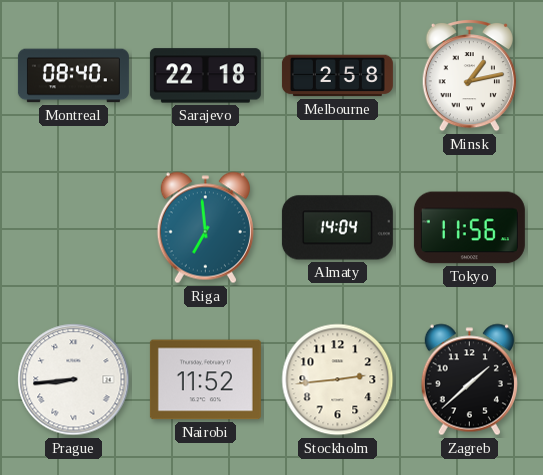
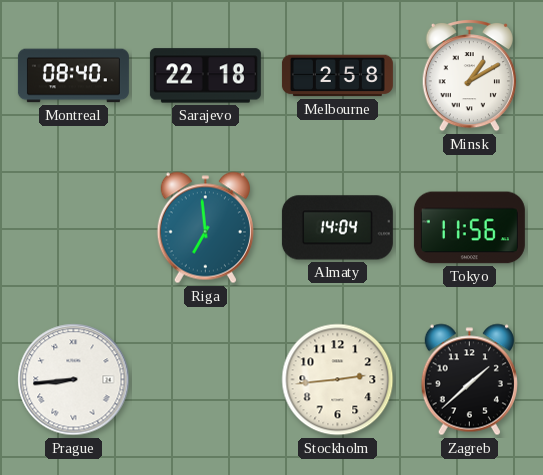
Minsk: 1:13 -> 1:10 (469, 76)
Nairobi: 11:52 -> none (205, 380)
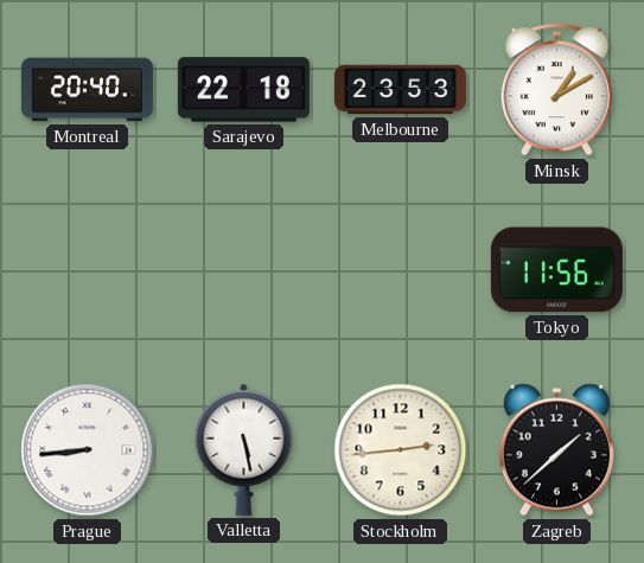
Montreal: 08:40 -> 20:40 (87, 90)
Melbourne: 2:58 -> 23:53 (400, 90)
Riga: 6:59 -> none (205, 228)
Almaty: 14:04 -> none (337, 228)
Valletta: none -> 5:28 (244, 449)
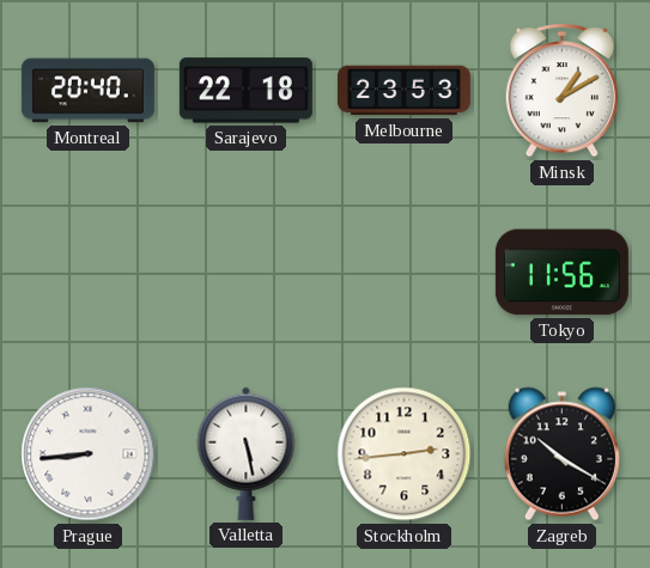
Zagreb: 1:38 -> 10:20 (561, 454)
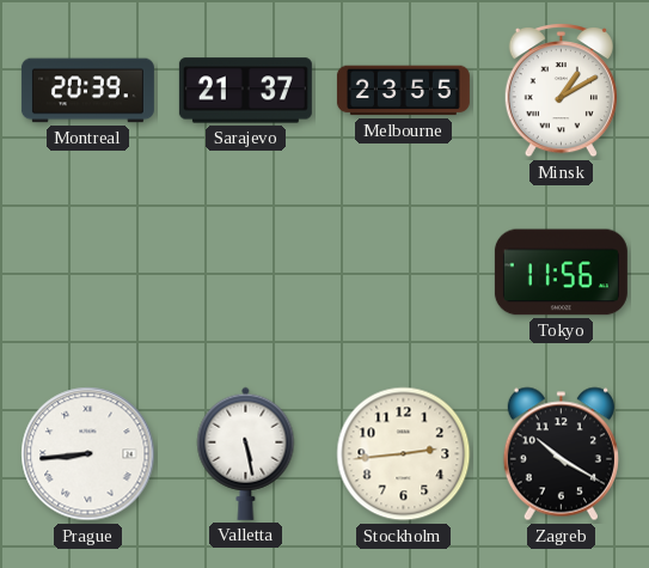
Montreal: 20:40 -> 20:39 (87, 91)
Sarajevo: 22:18 -> 21:37 (245, 91)
Melbourne: 23:53 -> 23:55 (403, 91)
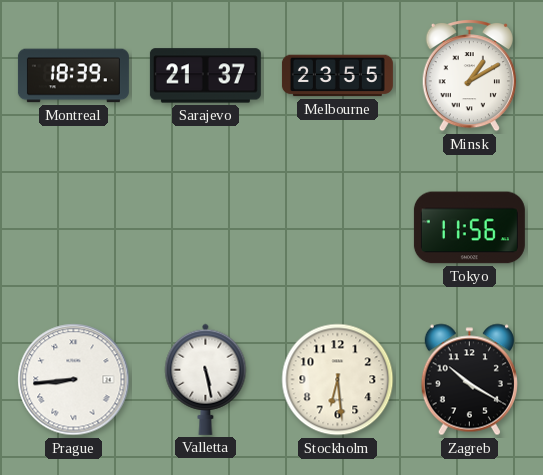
Montreal: 20:39 -> 18:39 (73, 76)
Stockholm: 2:44 -> 6:29 (338, 380)
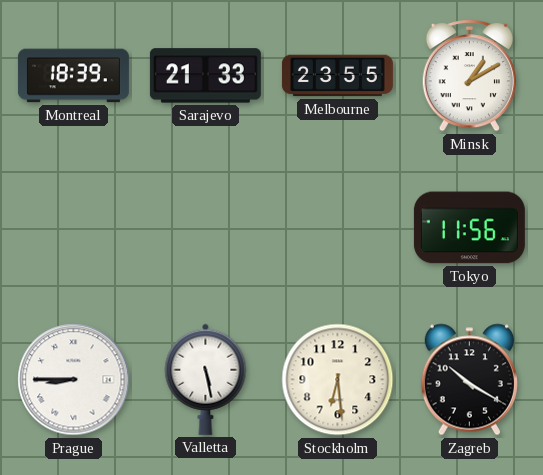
Sarajevo: 21:37 -> 21:33 (205, 76)
Prague: 8:44 -> 8:45 (74, 380)
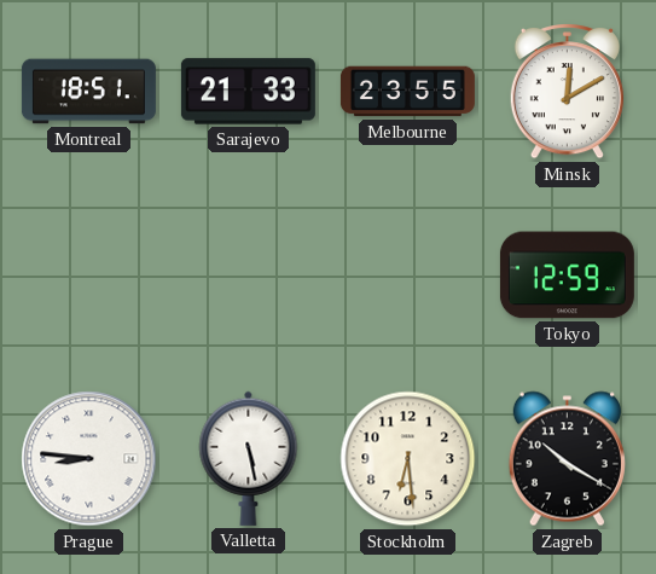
Montreal: 18:39 -> 18:51 (88, 92)
Minsk: 1:10 -> 12:10 (567, 92)
Tokyo: 11:56 -> 12:59 (567, 276)
Prague: 8:45 -> 8:46 (89, 459)
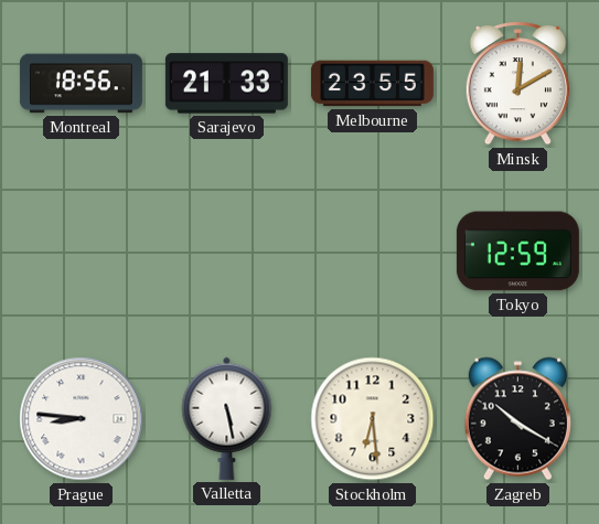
Montreal: 18:51 -> 18:56 (81, 84)
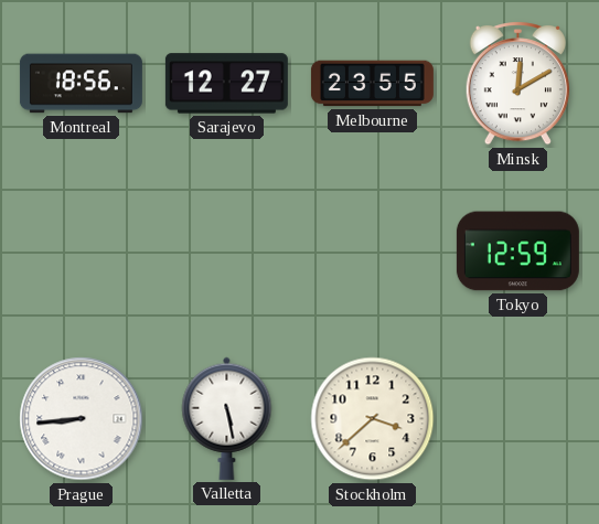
Sarajevo: 21:33 -> 12:27 (226, 84)
Prague: 8:46 -> 8:44 (82, 419)
Stockholm: 6:29 -> 3:38 (373, 419)
Zagreb: 10:20 -> none (517, 419)
